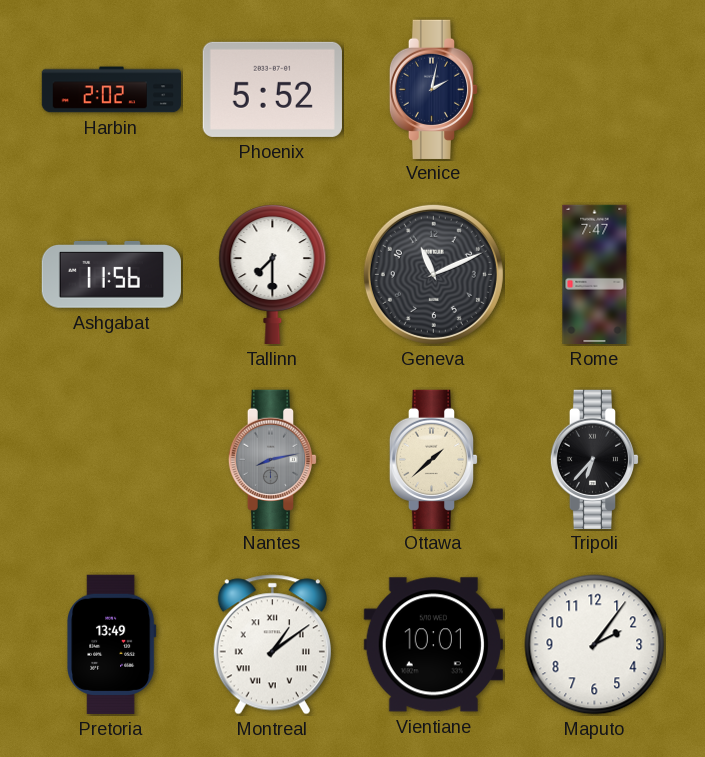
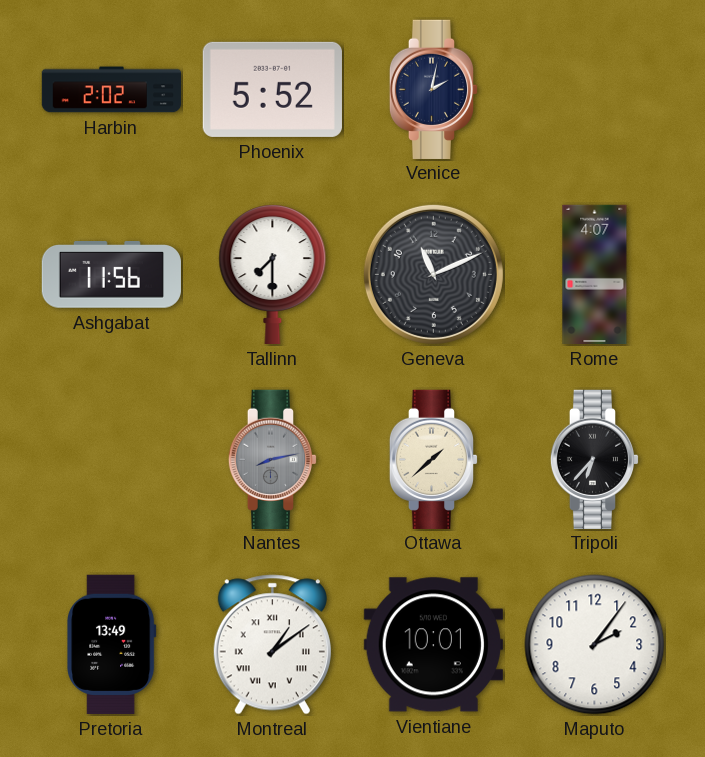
Rome: 7:47 -> 4:07 (595, 275)
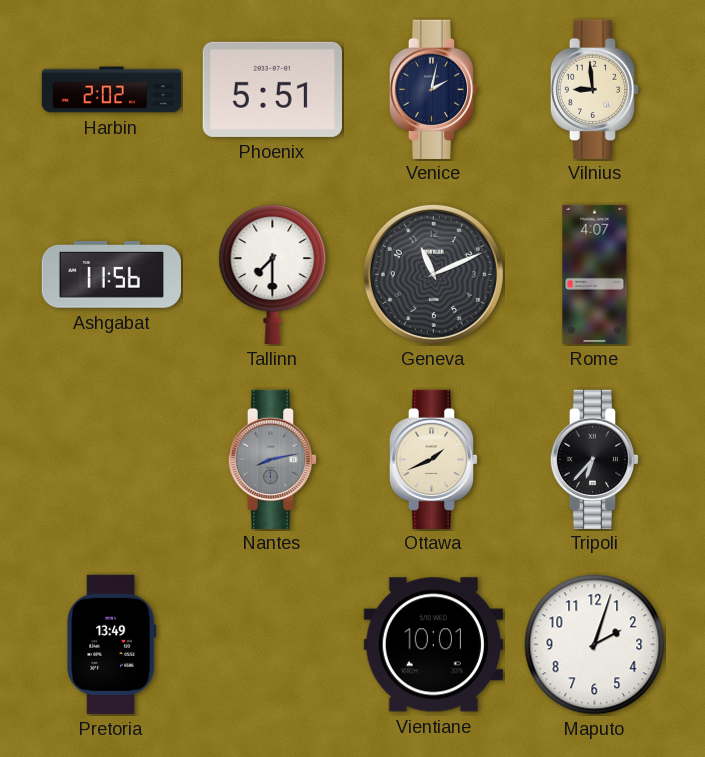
Phoenix: 5:52 -> 5:51 (272, 89)
Vilnius: none -> 8:59 (595, 89)
Ottawa: 1:38 -> 1:41 (434, 459)
Montreal: 1:09 -> none (272, 645)
Maputo: 2:06 -> 2:03 (595, 645)
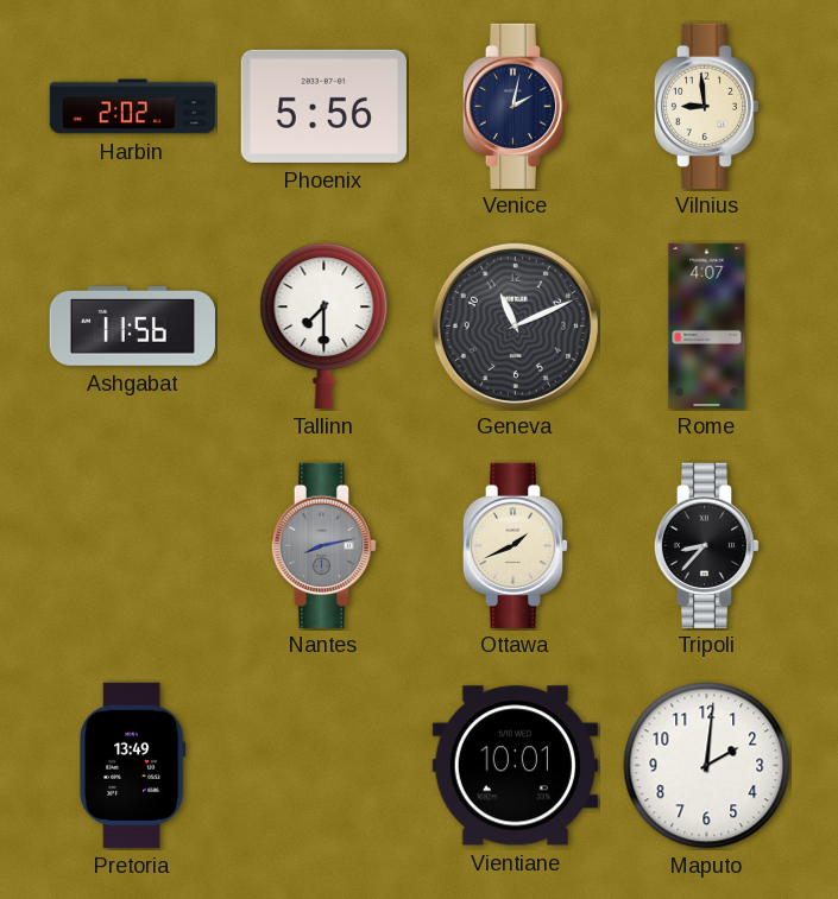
Phoenix: 5:51 -> 5:56 (323, 106)
Tripoli: 6:37 -> 8:37 (707, 545)
Maputo: 2:03 -> 2:01 (707, 766)
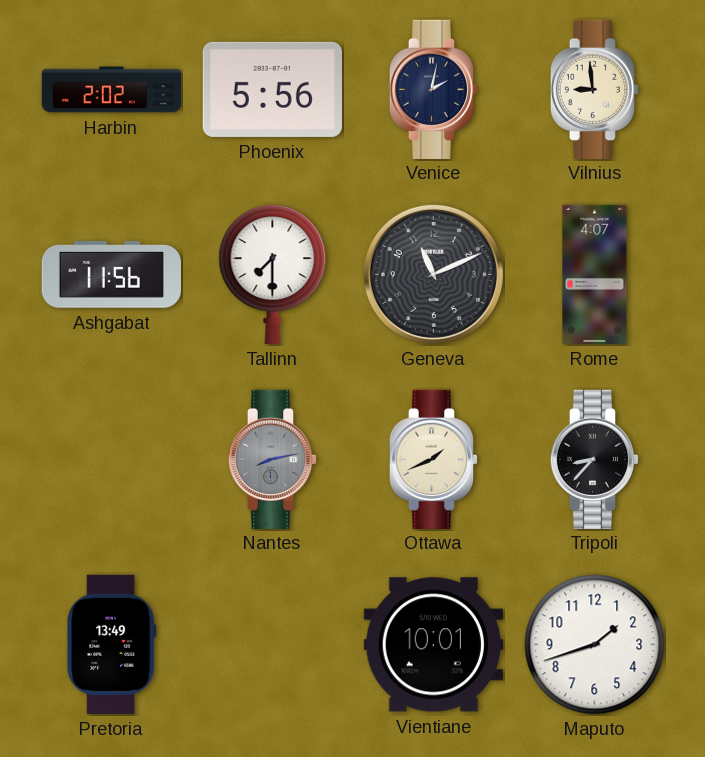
Maputo: 2:01 -> 1:42 (595, 645)
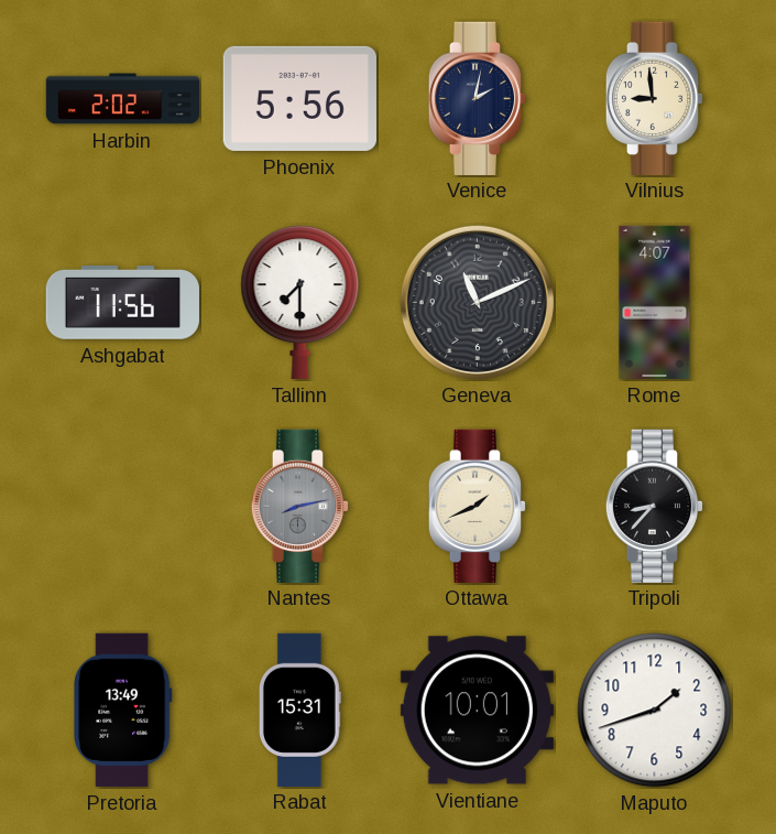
Rabat: none -> 15:31 (299, 710)
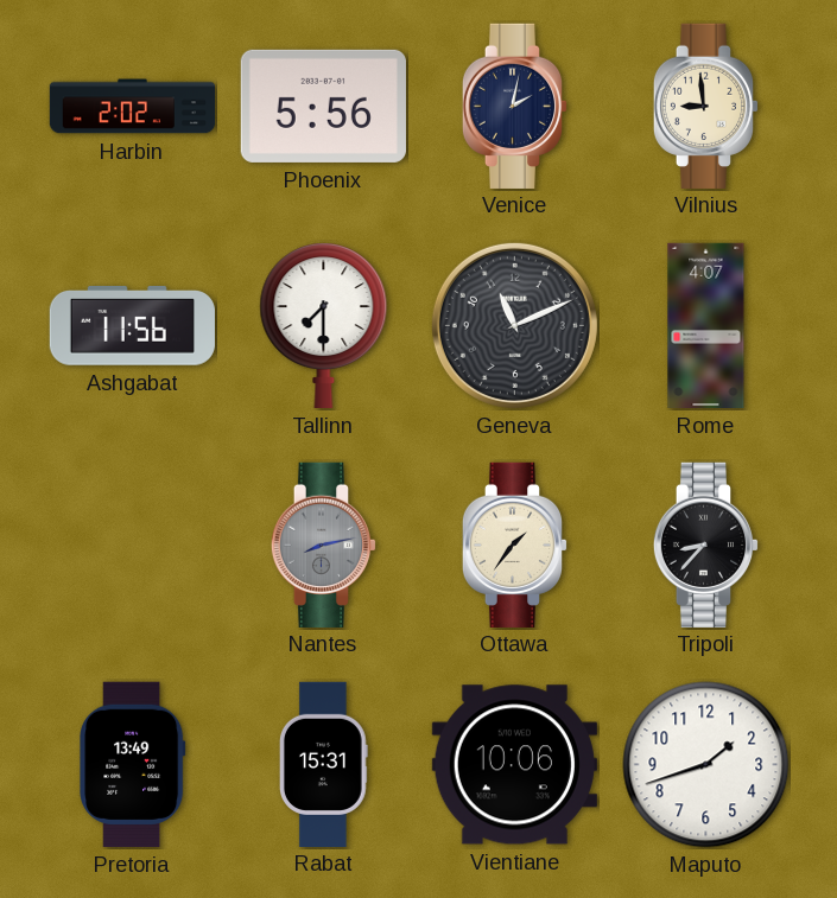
Ottawa: 1:41 -> 1:36 (515, 544)
Vientiane: 10:01 -> 10:06 (514, 765)
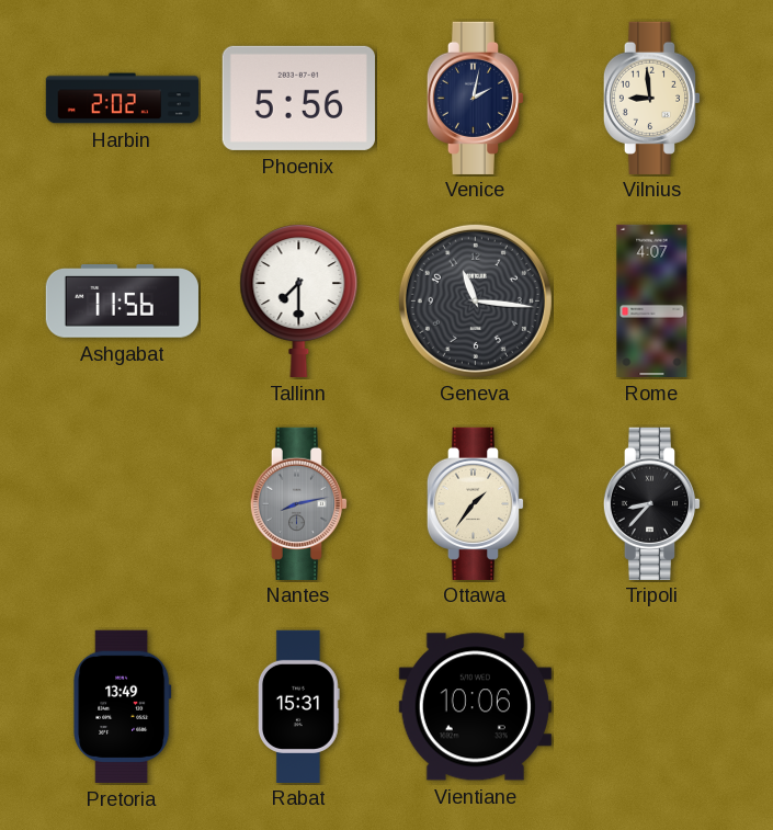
Geneva: 11:11 -> 11:16 (475, 300)
Maputo: 1:42 -> none (706, 765)
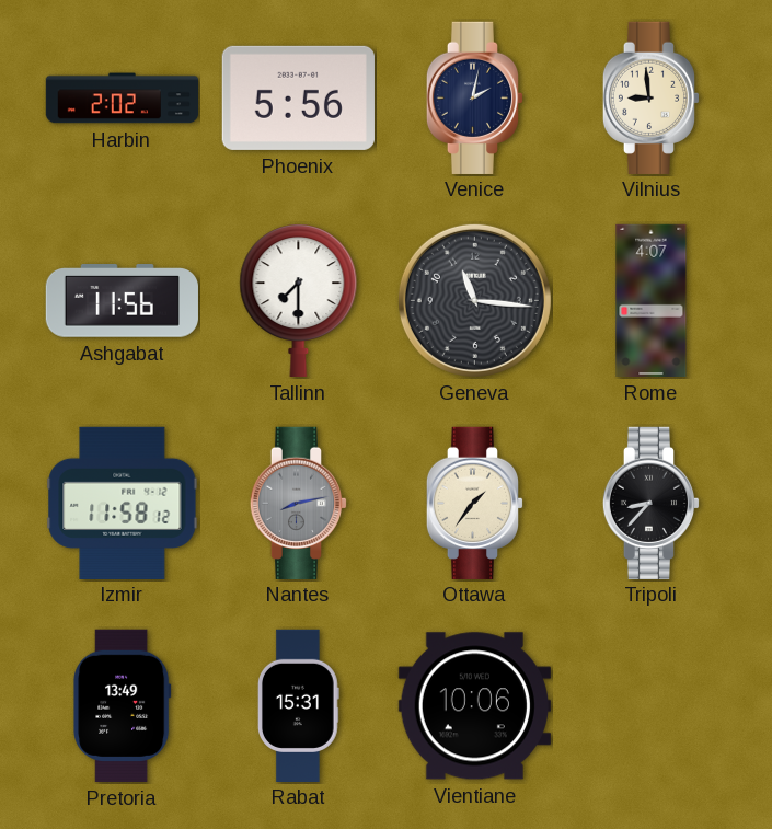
Izmir: none -> 11:58 (123, 503)
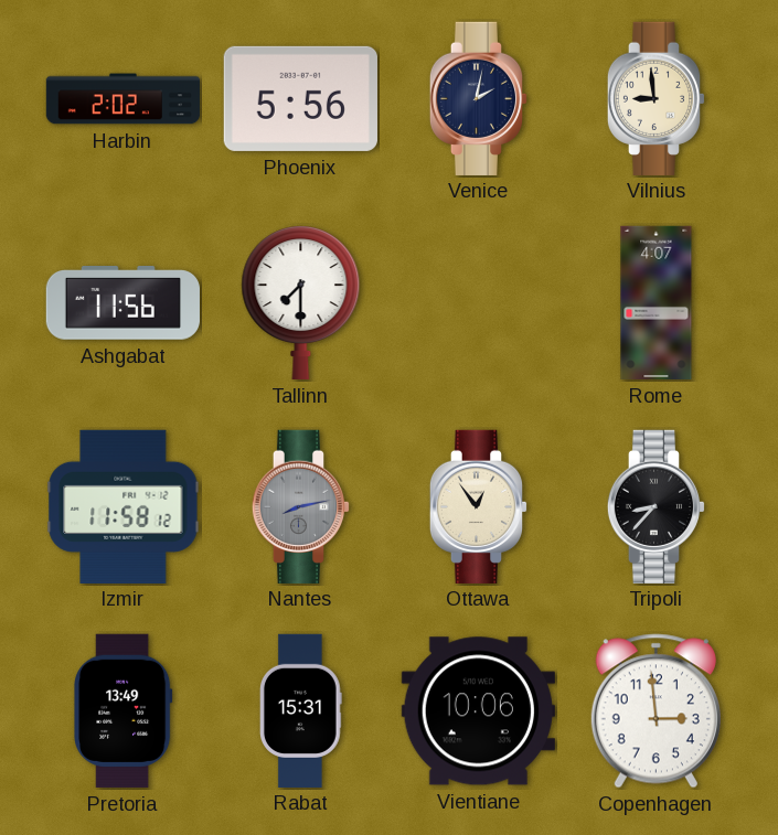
Geneva: 11:16 -> none (474, 300)
Ottawa: 1:36 -> 12:54 (479, 506)
Copenhagen: none -> 2:59 (656, 711)
